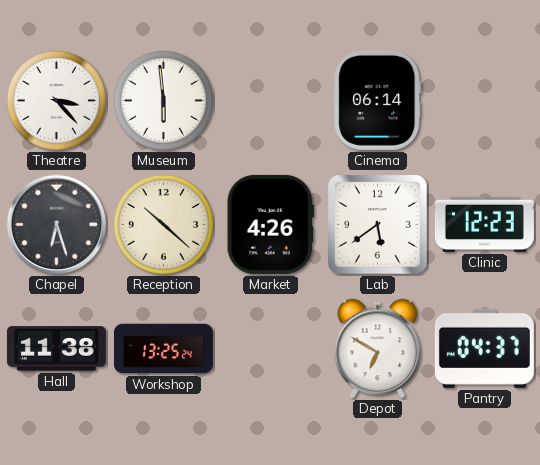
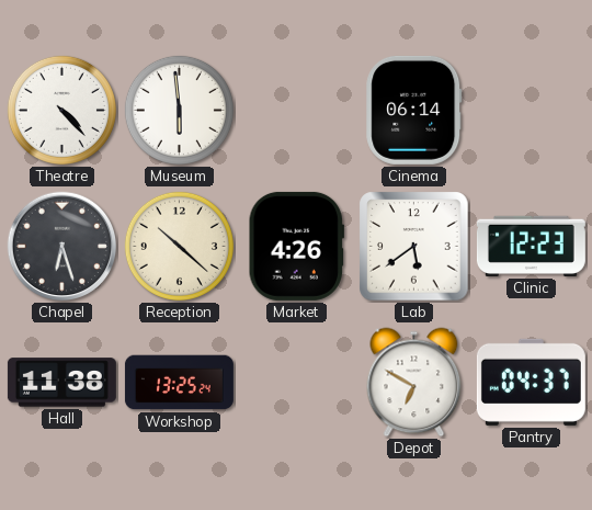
Theatre: 3:23 -> 4:23 (61, 110)
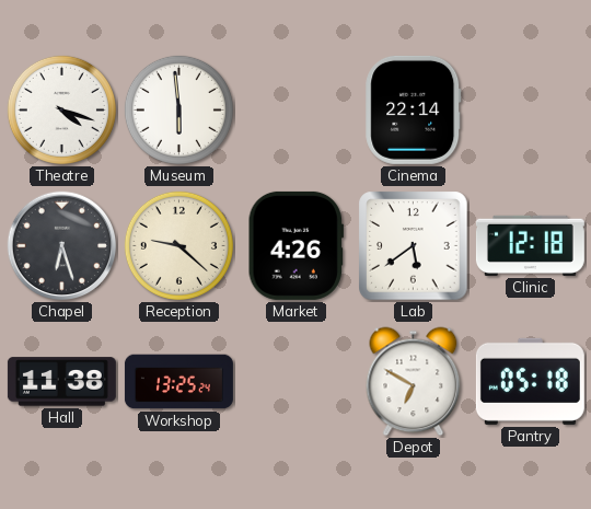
Theatre: 4:23 -> 4:18 (61, 109)
Cinema: 06:14 -> 22:14 (414, 109)
Reception: 10:22 -> 9:22 (178, 245)
Clinic: 12:23 -> 12:18 (530, 245)
Pantry: 04:37 -> 05:18 (530, 381)
